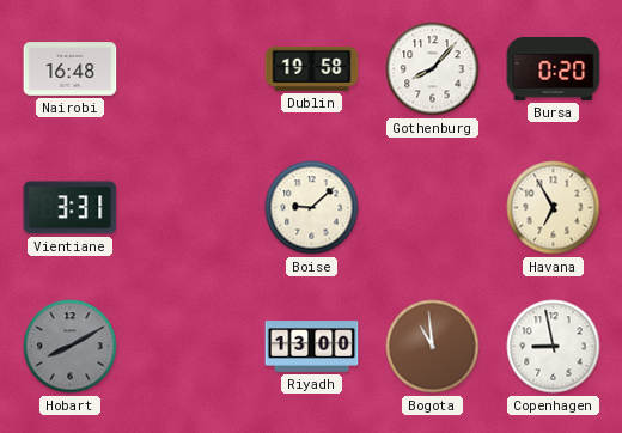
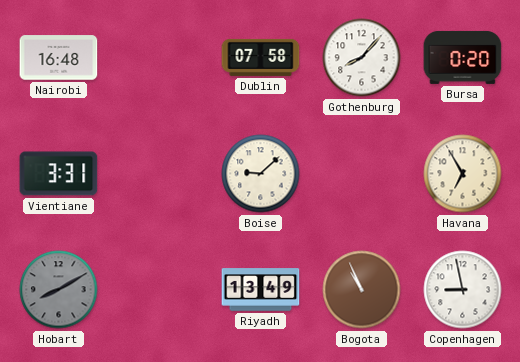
Dublin: 19:58 -> 07:58 (261, 57)
Riyadh: 13:00 -> 13:49 (261, 290)
Bogota: 10:59 -> 10:56 (362, 290)
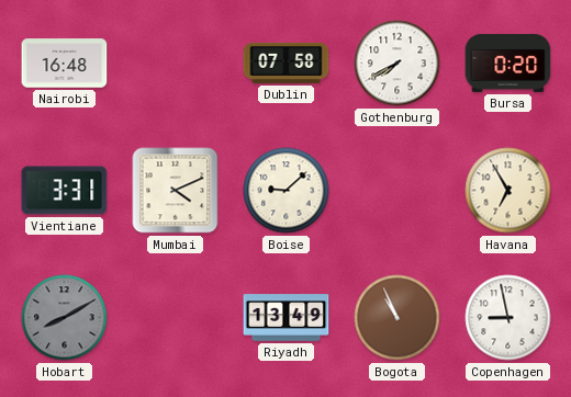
Gothenburg: 8:07 -> 7:40 (398, 64)
Mumbai: none -> 4:11 (176, 191)
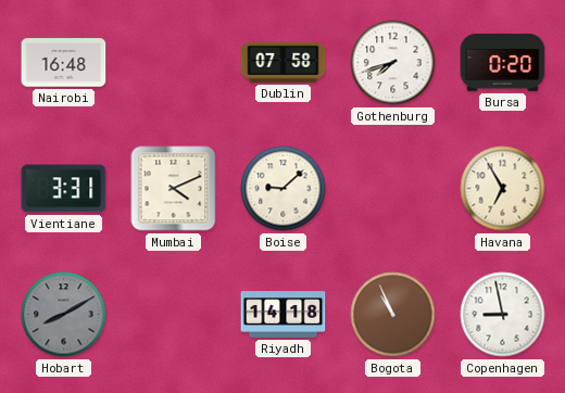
Gothenburg: 7:40 -> 7:42 (393, 63)
Riyadh: 13:49 -> 14:18 (284, 315)
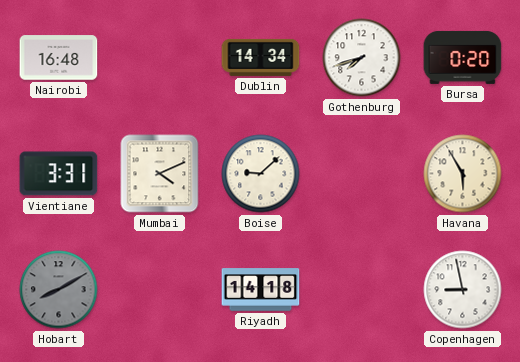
Dublin: 07:58 -> 14:34 (261, 57)
Havana: 6:55 -> 5:55 (463, 174)
Bogota: 10:56 -> none (393, 315)
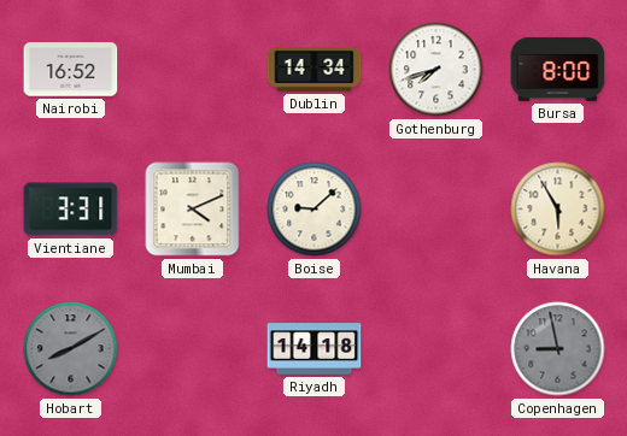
Nairobi: 16:48 -> 16:52 (71, 70)
Bursa: 0:20 -> 8:00 (558, 69)
Copenhagen dial: white -> grey (558, 349)
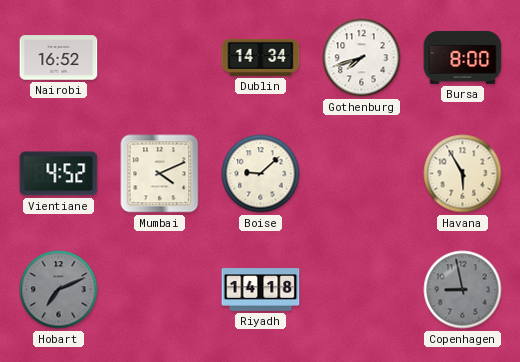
Vientiane: 3:31 -> 4:52 (59, 174)
Hobart: 8:10 -> 7:11 (59, 290)
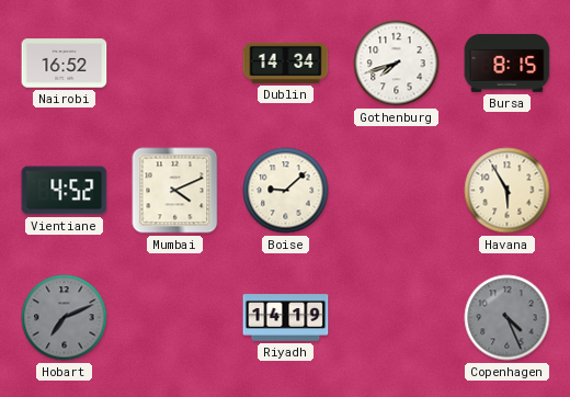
Bursa: 8:00 -> 8:15 (508, 63)
Riyadh: 14:18 -> 14:19 (286, 318)
Copenhagen: 8:58 -> 4:26 (508, 318)
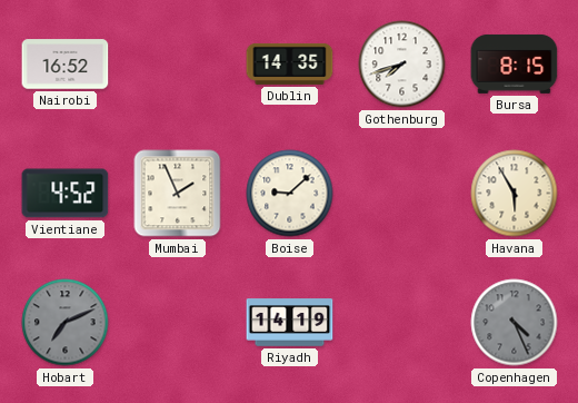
Dublin: 14:34 -> 14:35 (290, 63)
Mumbai: 4:11 -> 1:56 (178, 194)
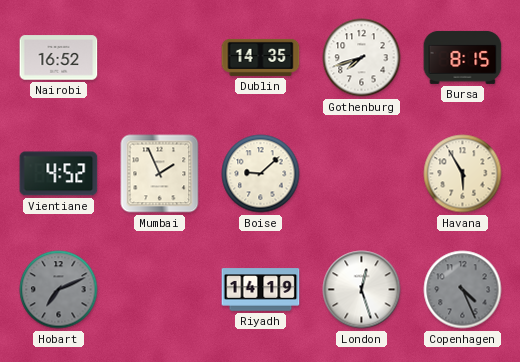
London: none -> 12:27 (362, 290)
